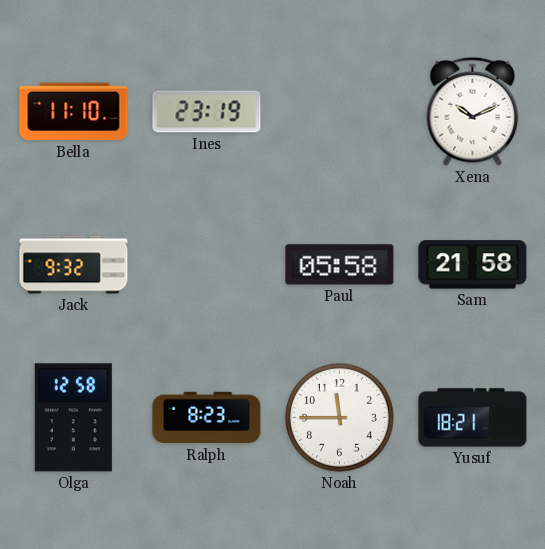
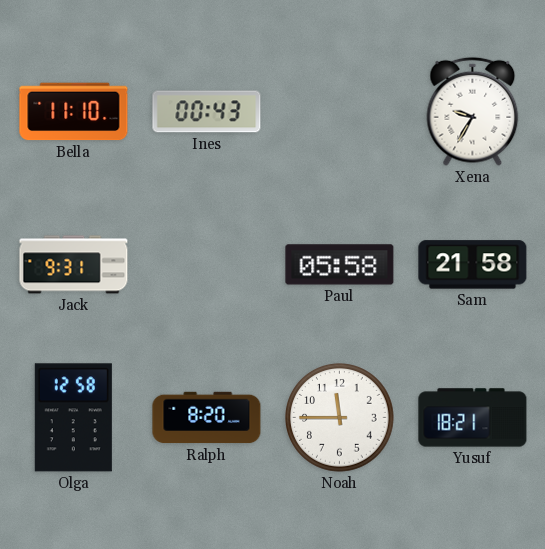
Ines: 23:19 -> 00:43 (207, 112)
Xena: 10:11 -> 9:35 (473, 111)
Jack: 9:32 -> 9:31 (74, 265)
Ralph: 8:23 -> 8:20 (207, 418)
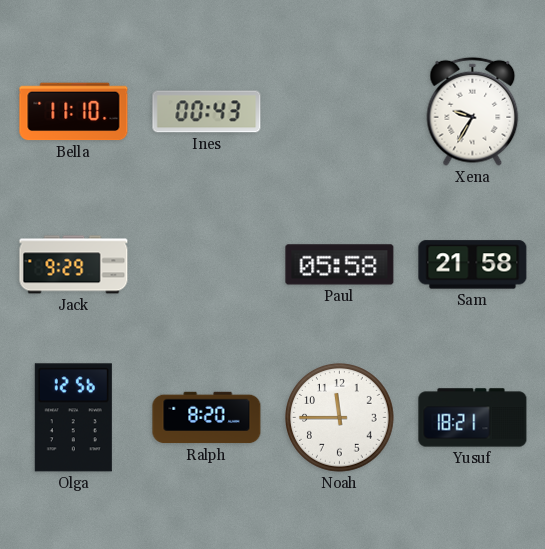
Jack: 9:31 -> 9:29 (74, 265)
Olga: 12:58 -> 12:56 (73, 418)
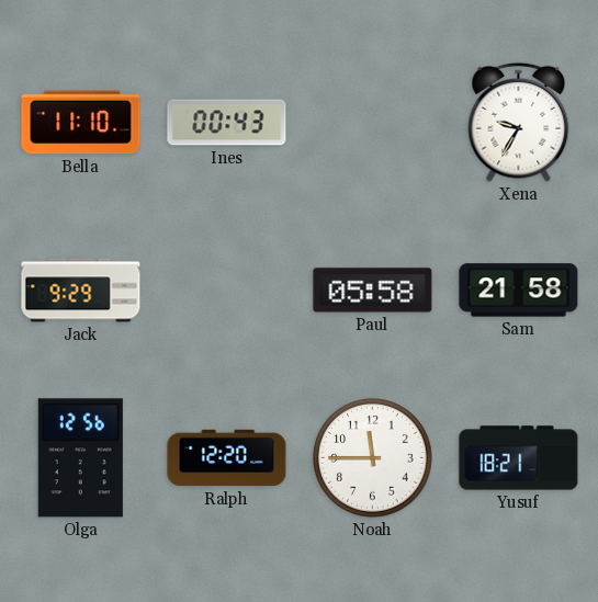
Ralph: 8:20 -> 12:20 (227, 458)
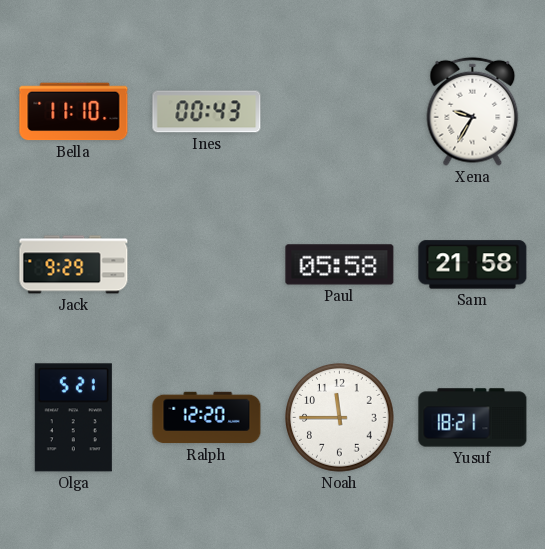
Olga: 12:56 -> 5:21 (73, 418)
